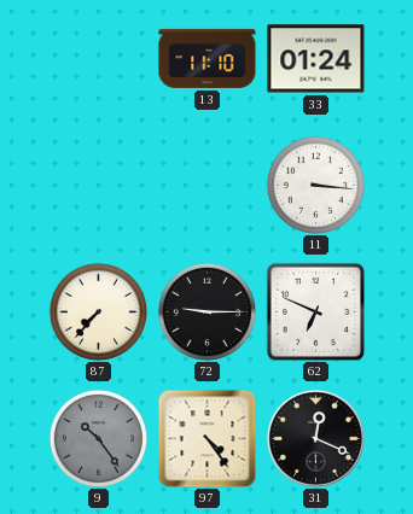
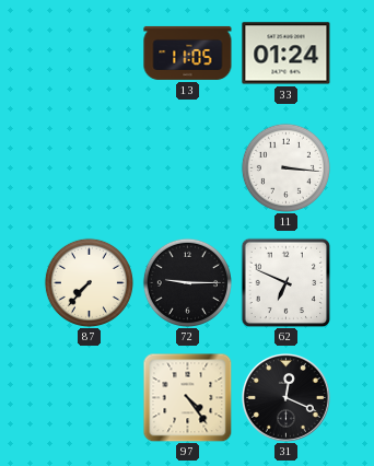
13: 11:10 -> 11:05 (188, 53)
9: 10:24 -> none (98, 438)
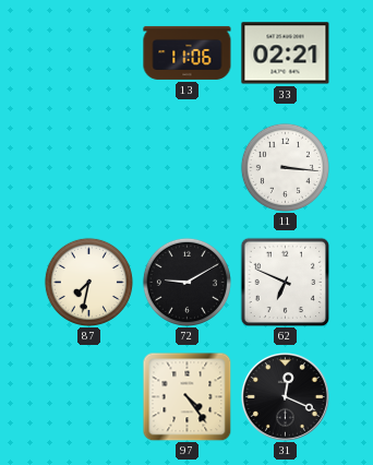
13: 11:05 -> 11:06 (188, 52)
33: 01:24 -> 02:21 (286, 53)
87: 7:37 -> 7:32 (88, 282)
72: 9:15 -> 9:10 (186, 282)
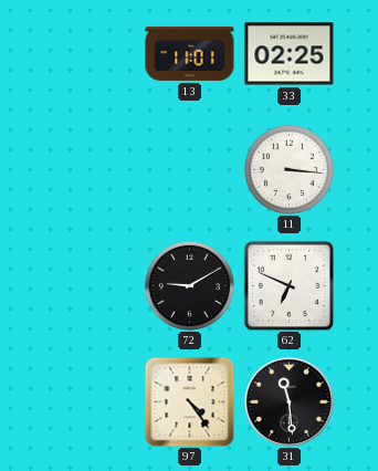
13: 11:06 -> 11:01 (190, 53)
33: 02:21 -> 02:25 (290, 54)
87: 7:32 -> none (88, 282)
31: 12:19 -> 11:29 (288, 401)
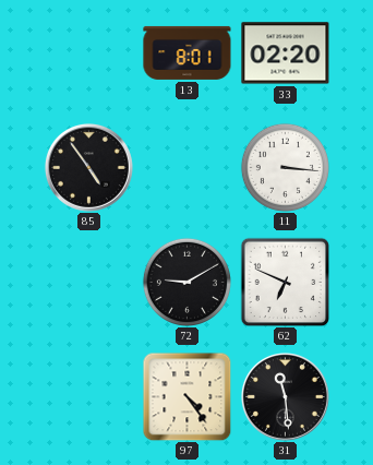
13: 11:01 -> 8:01 (188, 52)
33: 02:25 -> 02:20 (286, 53)
85: none -> 4:54 (88, 167)
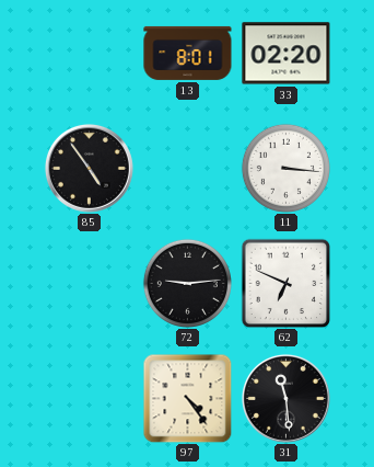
72: 9:10 -> 9:14 (187, 283)
